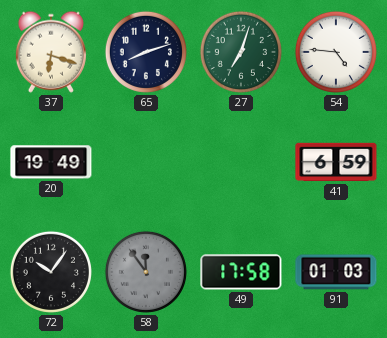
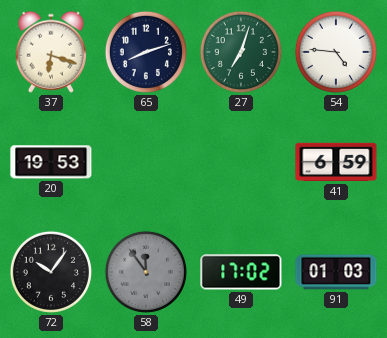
20: 19:49 -> 19:53 (51, 162)
49: 17:58 -> 17:02 (241, 272)
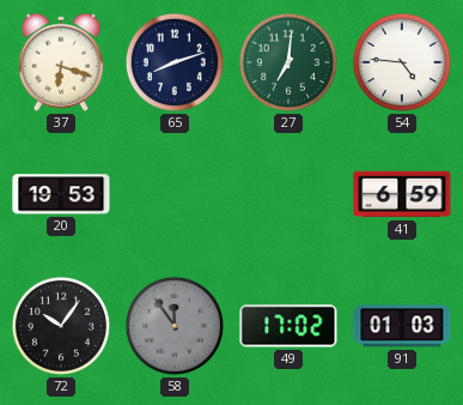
27: 7:03 -> 7:01 (288, 62)
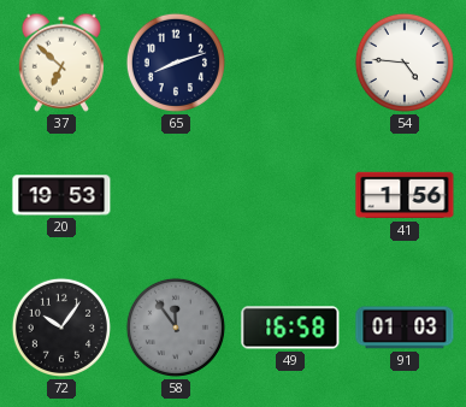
37: 6:18 -> 6:52 (61, 63)
27: 7:01 -> none (288, 62)
41: 6:59 -> 1:56 (405, 195)
49: 17:02 -> 16:58 (290, 328)
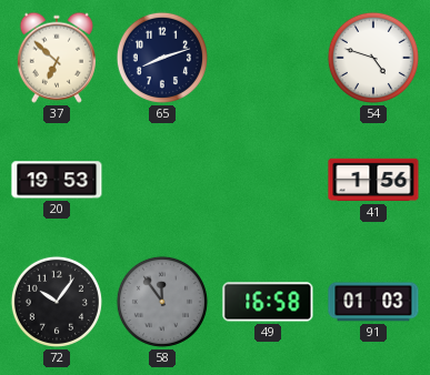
54: 4:46 -> 4:48 (373, 58)
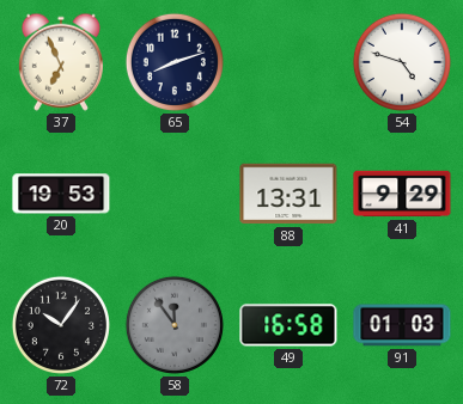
37: 6:52 -> 6:56 (61, 62)
88: none -> 13:31 (288, 194)
41: 1:56 -> 9:29 (402, 194)
